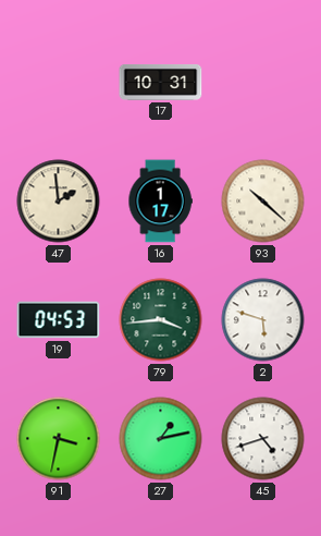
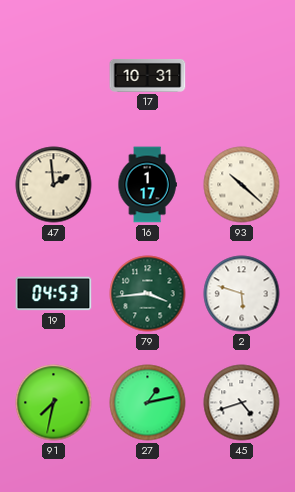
91: 3:32 -> 7:32 (54, 403)
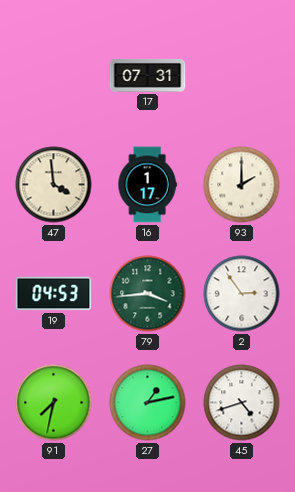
17: 10:31 -> 07:31 (148, 75)
47: 1:59 -> 3:59 (54, 185)
93: 10:22 -> 2:00 (242, 185)
2: 5:48 -> 2:54 (242, 294)
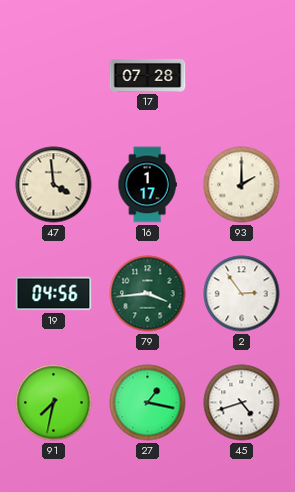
17: 07:31 -> 07:28 (148, 75)
19: 04:53 -> 04:56 (54, 294)
27: 1:13 -> 1:17 (148, 403)
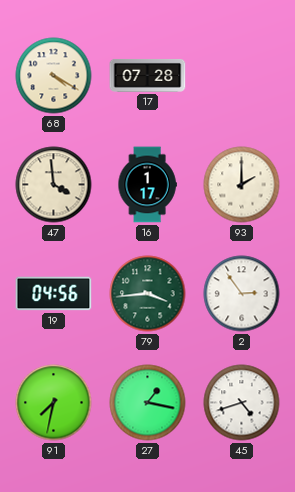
68: none -> 4:20 (54, 76)
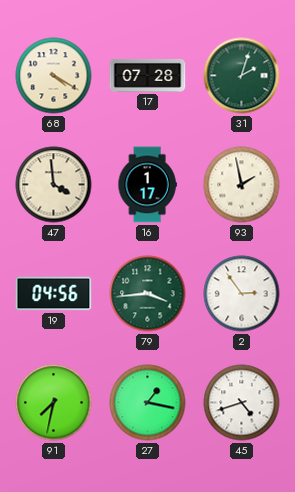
31: none -> 2:03 (242, 76)
93: 2:00 -> 1:58 (242, 185)
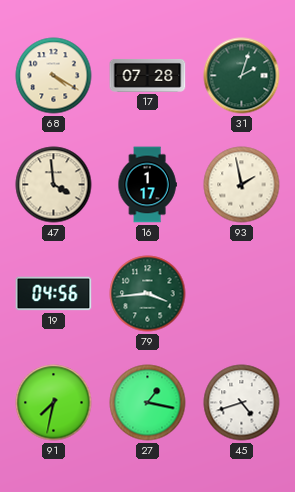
2: 2:54 -> none (242, 294)
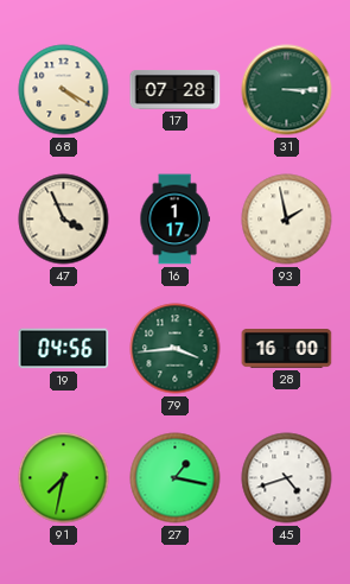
31: 2:03 -> 3:15 (287, 90)
47: 3:59 -> 3:56 (64, 220)
28: none -> 16:00 (287, 349)
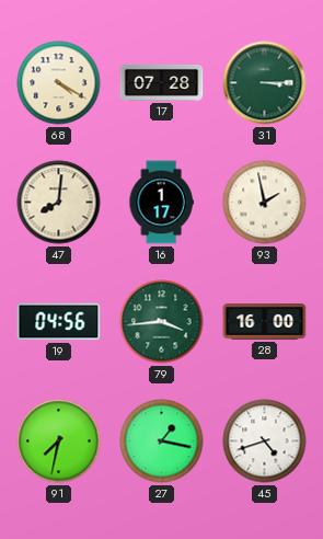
47: 3:56 -> 8:01 (59, 203)
